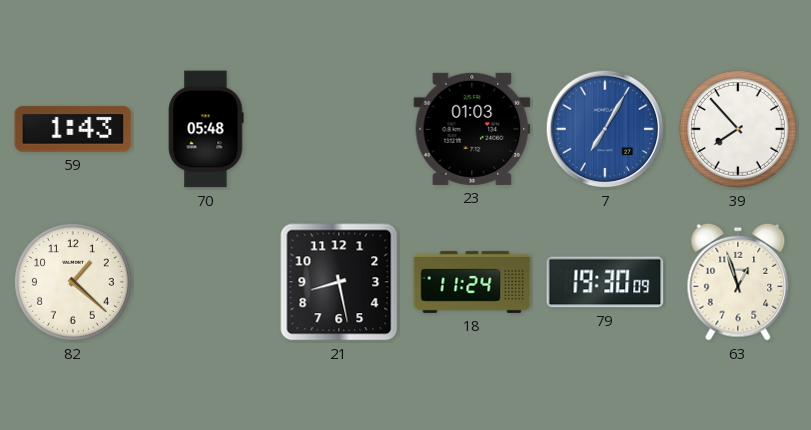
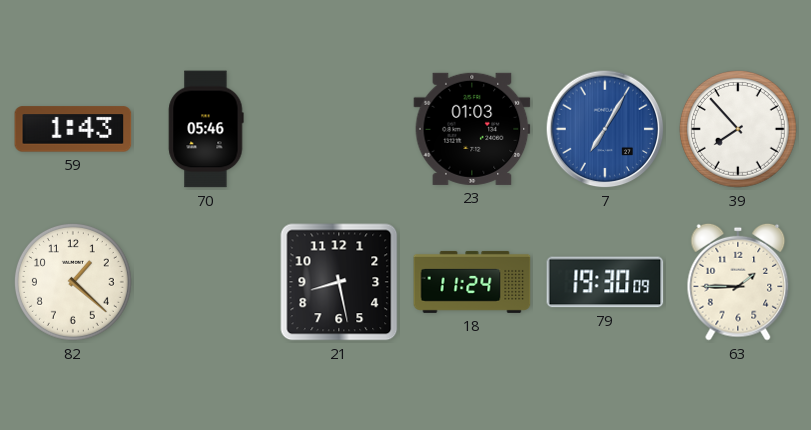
70: 05:48 -> 05:46 (206, 129)
63: 12:57 -> 1:45 (738, 282)
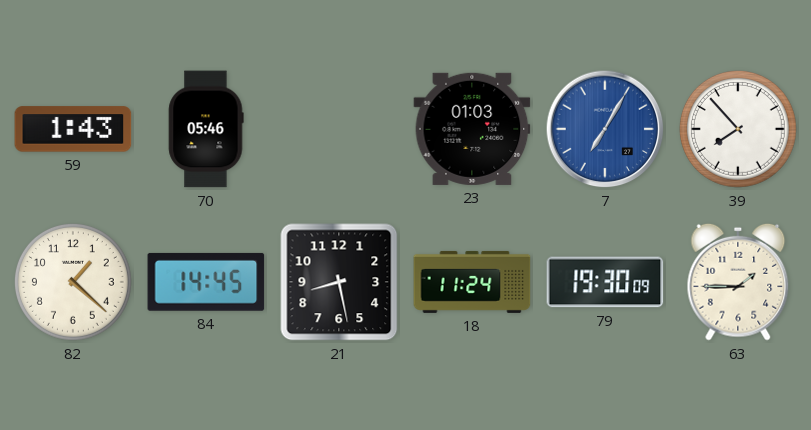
84: none -> 14:45 (206, 282)
